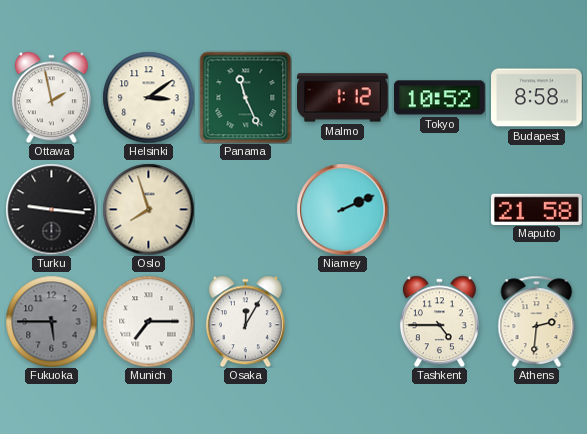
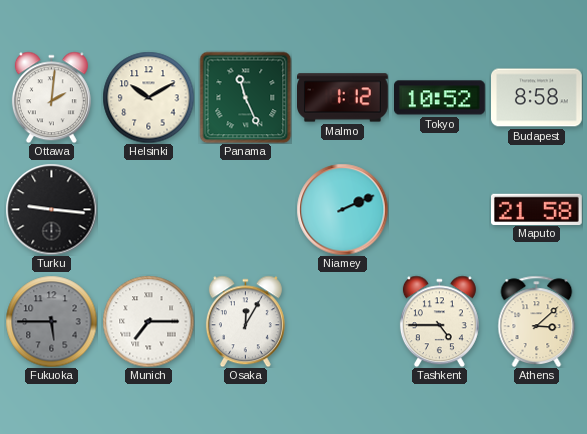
Ottawa: 1:58 -> 2:01 (51, 97)
Helsinki: 3:09 -> 10:10 (148, 97)
Oslo: 7:57 -> none (148, 209)
Athens: 2:31 -> 3:08 (537, 321)
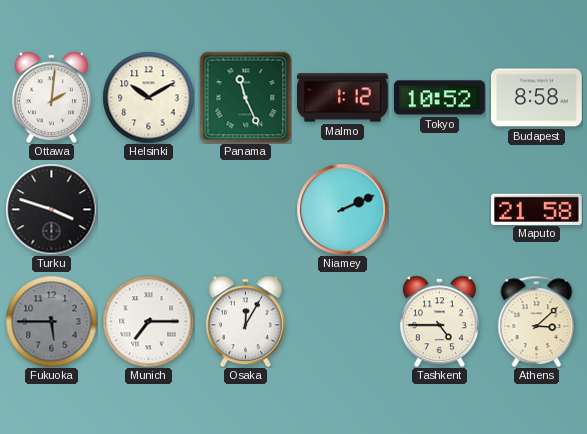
Turku: 9:16 -> 3:48 (51, 209)
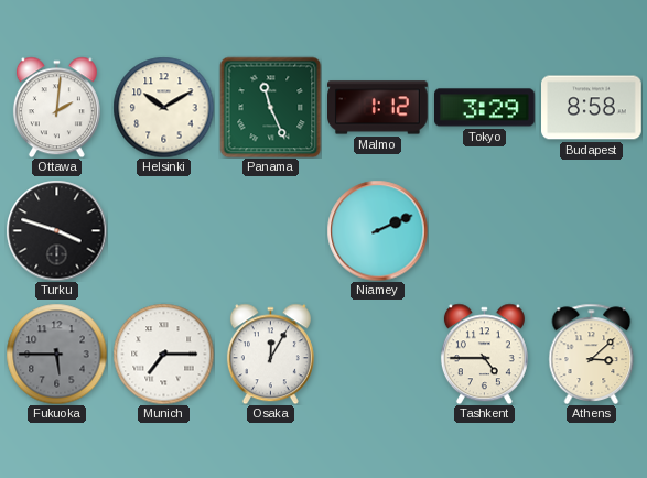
Tokyo: 10:52 -> 3:29 (485, 108)
Maputo: 21:58 -> none (537, 209)
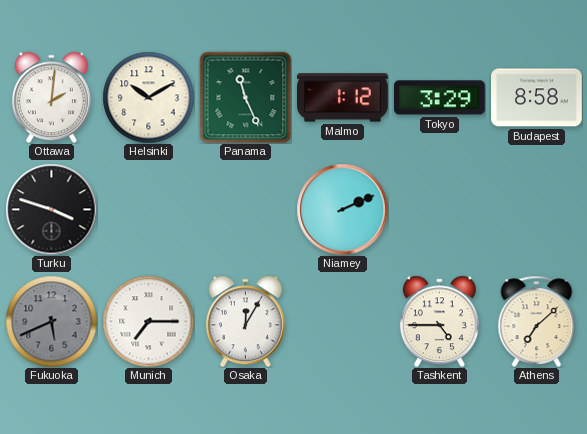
Fukuoka: 5:45 -> 5:41 (51, 321)
Athens: 3:08 -> 7:08 (537, 321)
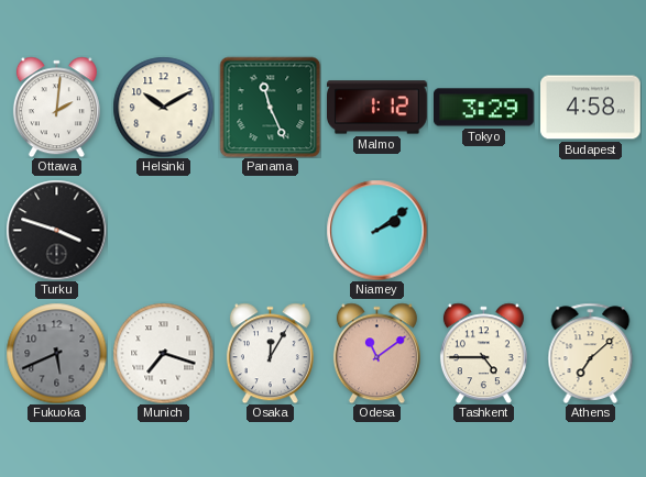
Budapest: 8:58 -> 4:58 (591, 108)
Niamey: 2:11 -> 2:09 (376, 230)
Munich: 7:15 -> 7:18 (163, 353)
Odesa: none -> 11:09 (376, 353)
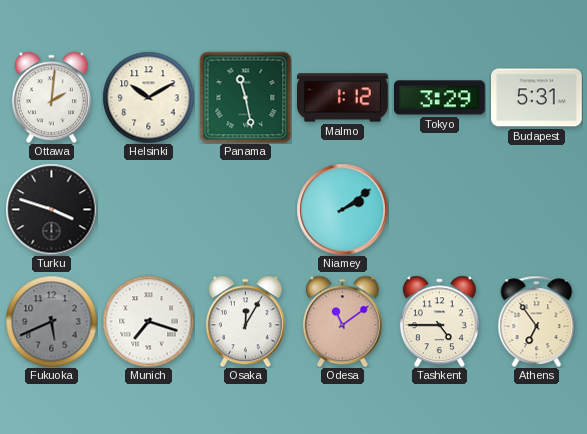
Panama: 11:26 -> 11:28 (245, 97)
Budapest: 4:58 -> 5:31 (537, 98)
Athens: 7:08 -> 6:54 (537, 321)
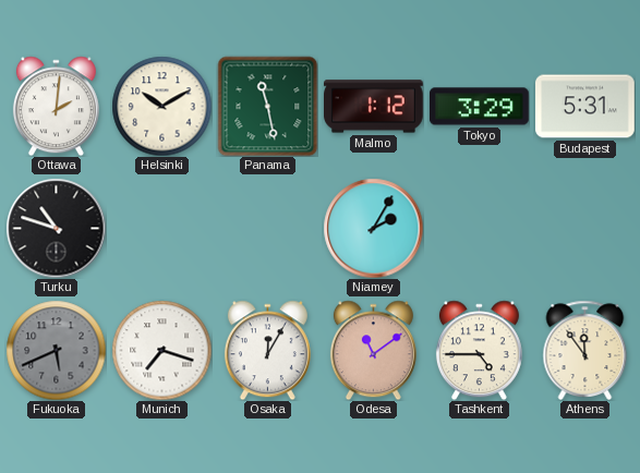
Turku: 3:48 -> 10:48 (56, 228)
Niamey: 2:09 -> 2:05 (373, 228)
Athens: 6:54 -> 11:54 (585, 350)
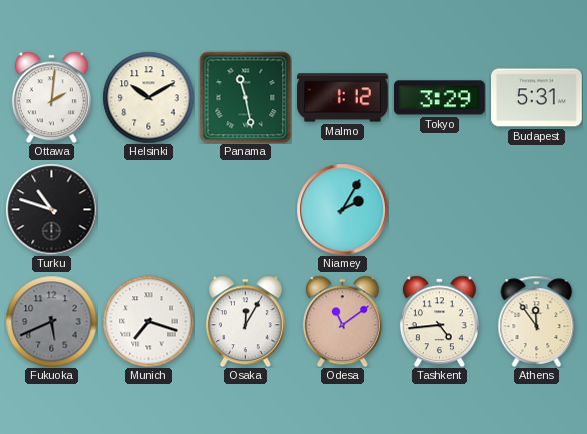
Tashkent: 4:45 -> 4:44 (439, 321)
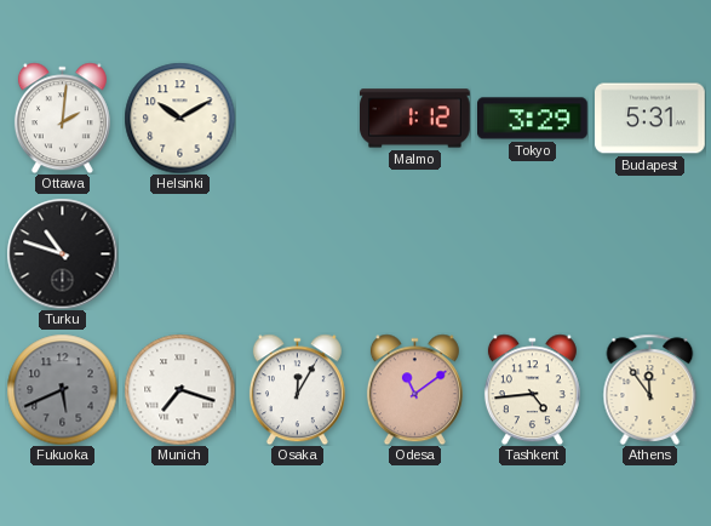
Panama: 11:28 -> none (245, 97)
Niamey: 2:05 -> none (342, 209)
